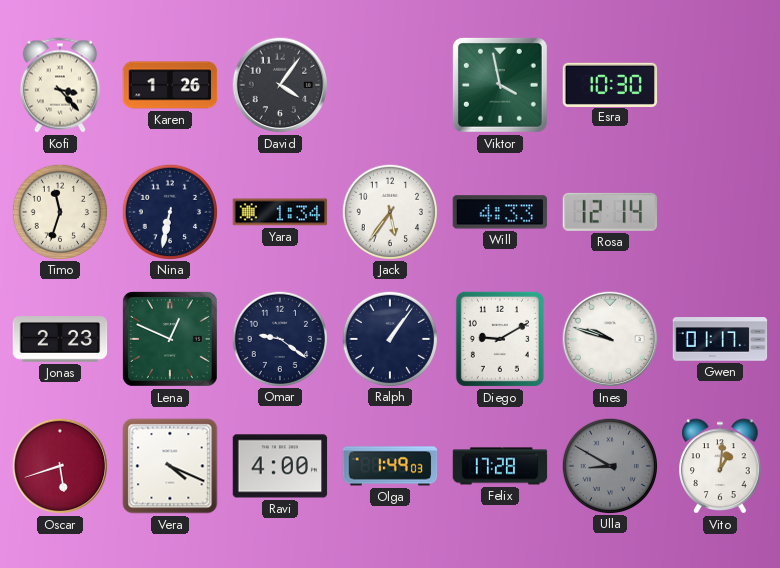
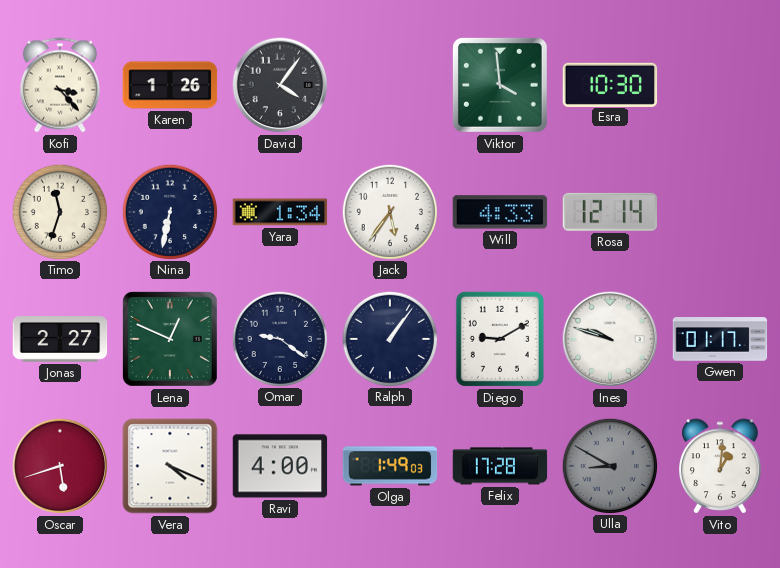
Viktor: 3:58 -> 3:59 (500, 85)
Jonas: 2:23 -> 2:27 (60, 339)
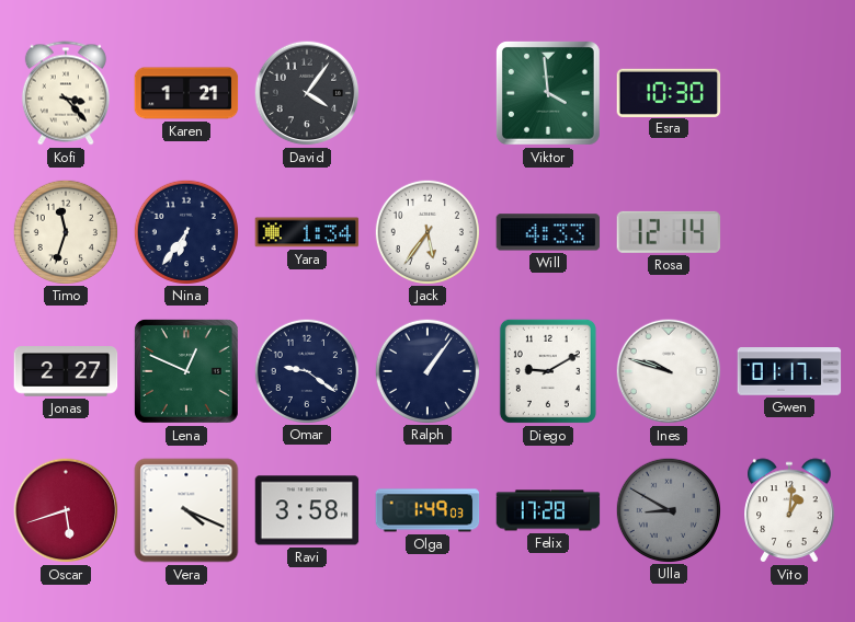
Karen: 1:26 -> 1:21 (186, 93)
Nina: 6:32 -> 6:36 (185, 231)
Ravi: 4:00 -> 3:58 (307, 510)
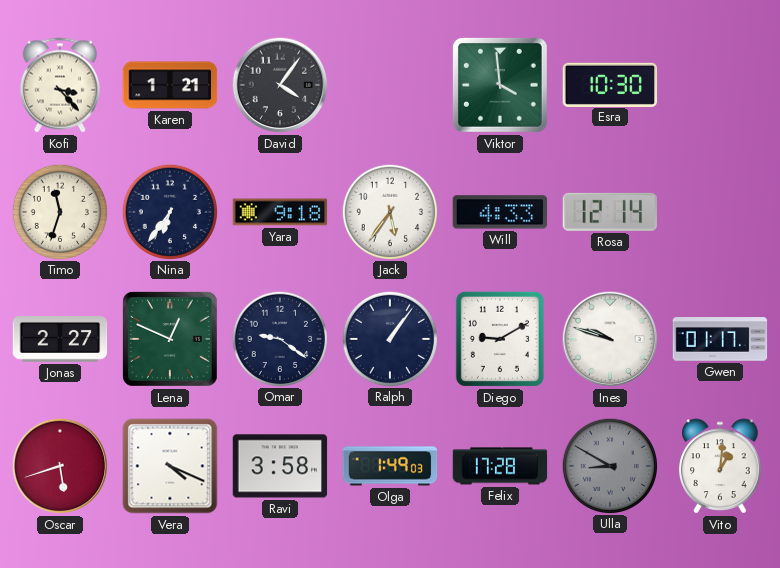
Yara: 1:34 -> 9:18 (280, 212)
